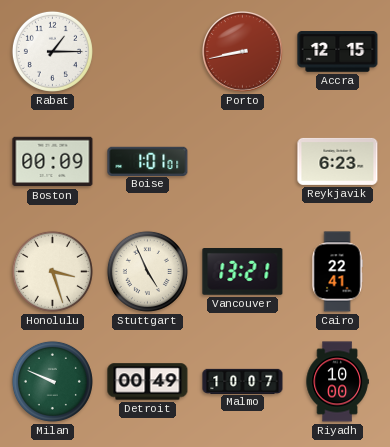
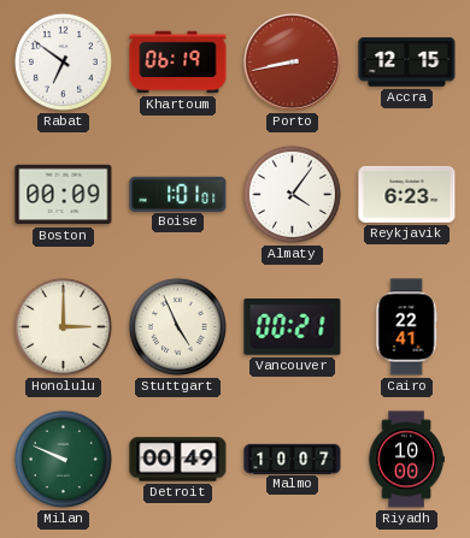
Rabat: 1:15 -> 6:51 (63, 61)
Khartoum: none -> 06:19 (178, 63)
Almaty: none -> 4:06 (292, 194)
Honolulu: 3:27 -> 3:00 (63, 326)
Vancouver: 13:21 -> 00:21 (293, 327)
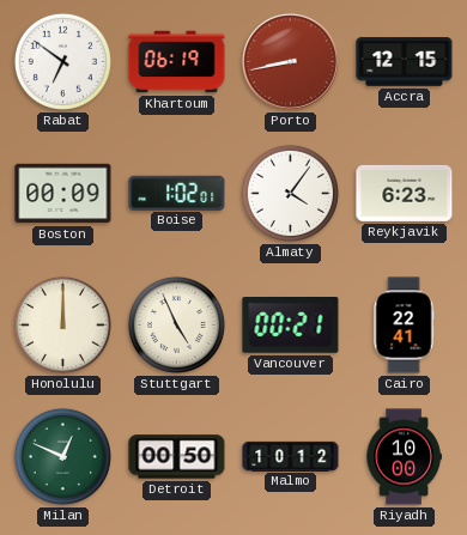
Boise: 1:01 -> 1:02 (177, 193)
Honolulu: 3:00 -> 12:00 (62, 324)
Milan: 9:49 -> 12:49 (62, 456)
Detroit: 00:49 -> 00:50 (177, 457)
Malmo: 10:07 -> 10:12 (291, 456)
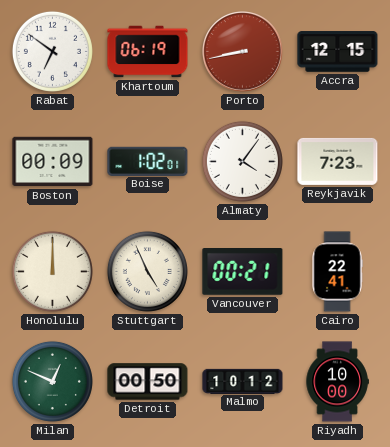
Reykjavik: 6:23 -> 7:23 (338, 161)
